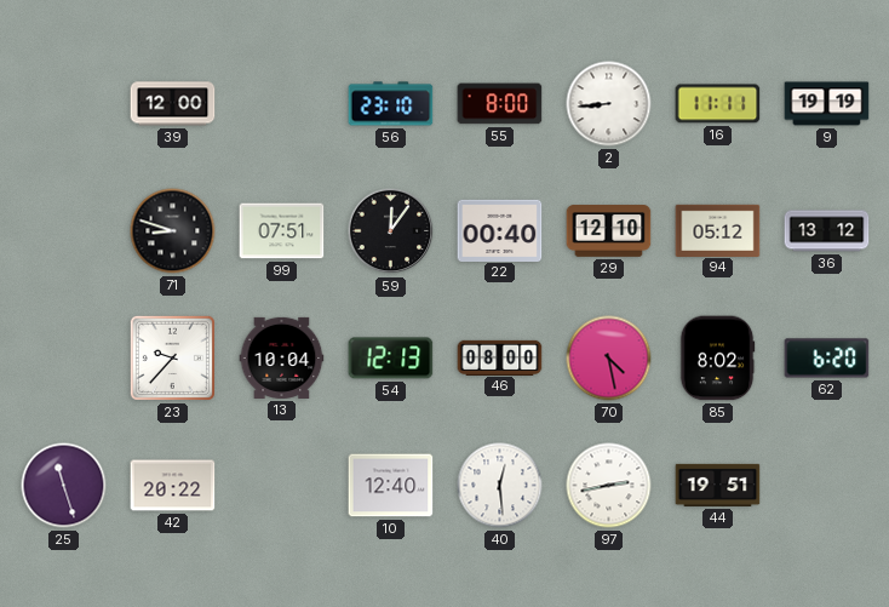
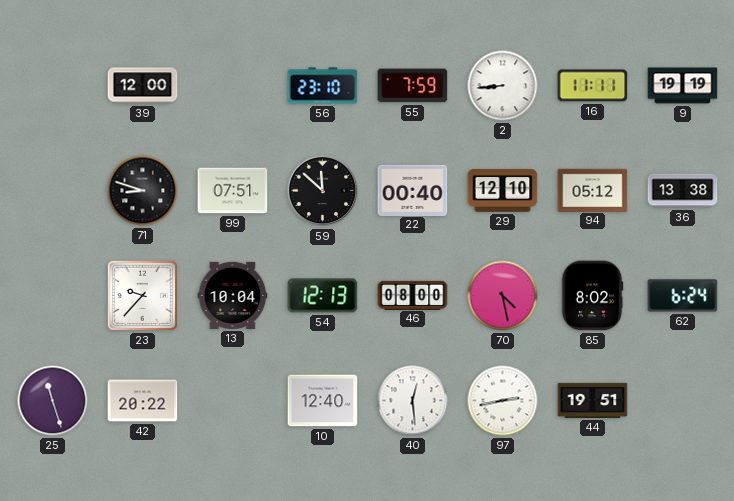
55: 8:00 -> 7:59 (413, 86)
59: 12:06 -> 11:52 (323, 191)
36: 13:12 -> 13:38 (683, 191)
62: 6:20 -> 6:24 (683, 296)
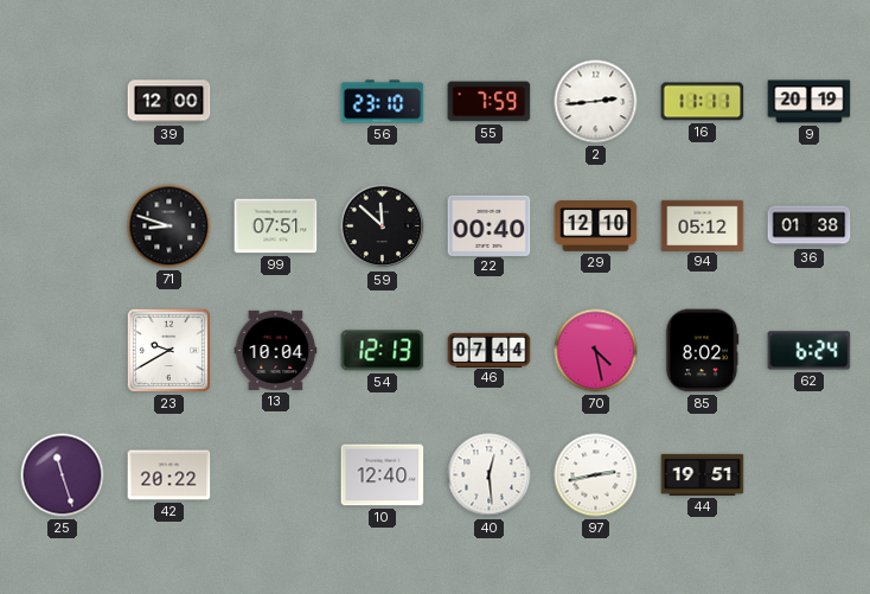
2: 8:44 -> 2:44 (596, 102)
9: 19:19 -> 20:19 (810, 102)
36: 13:38 -> 01:38 (810, 226)
23: 9:37 -> 9:40 (168, 350)
46: 08:00 -> 07:44 (490, 350)
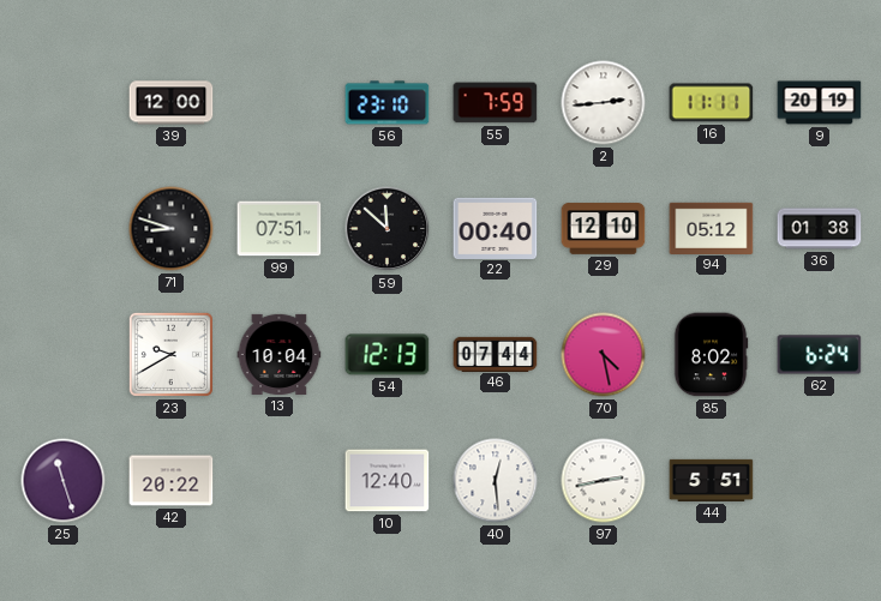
44: 19:51 -> 5:51 (712, 480)
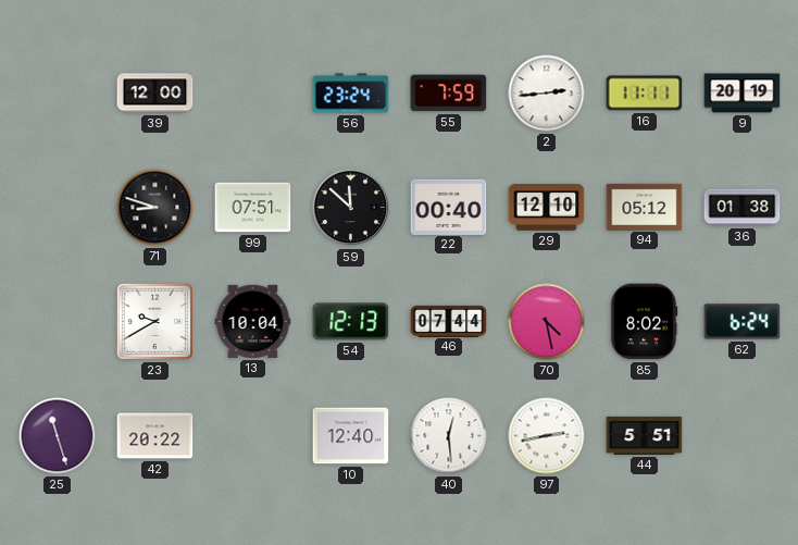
56: 23:10 -> 23:24 (351, 94)
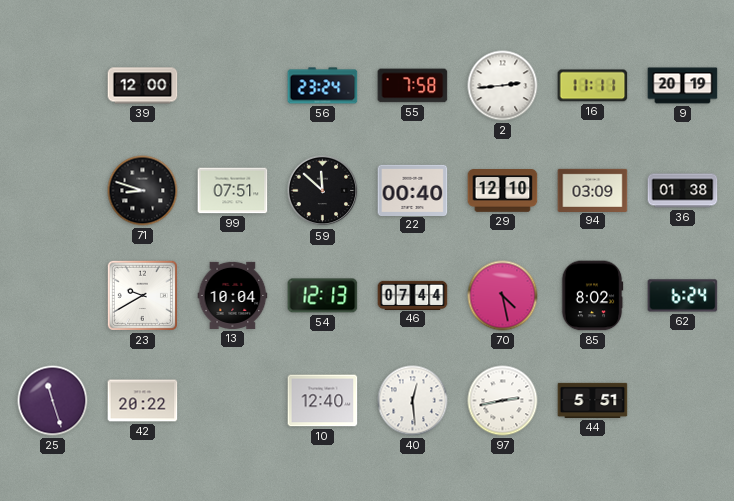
55: 7:59 -> 7:58 (413, 86)
94: 05:12 -> 03:09 (593, 190)
